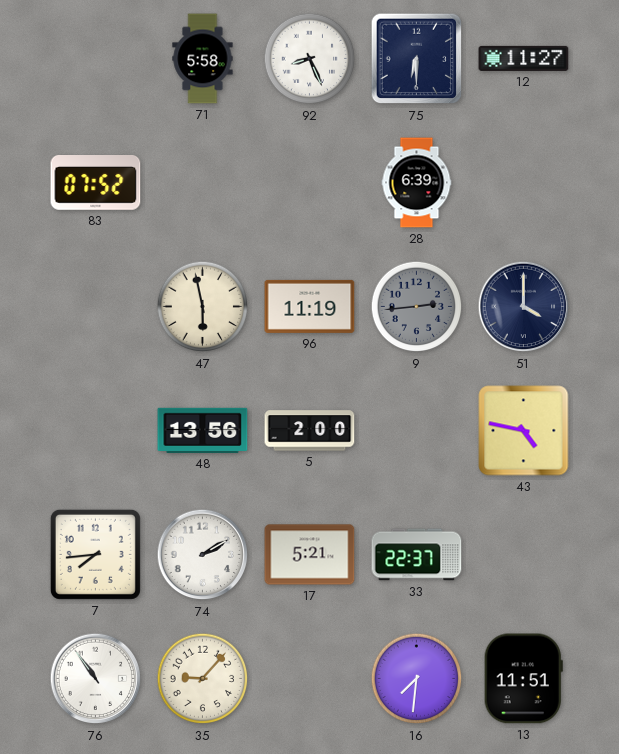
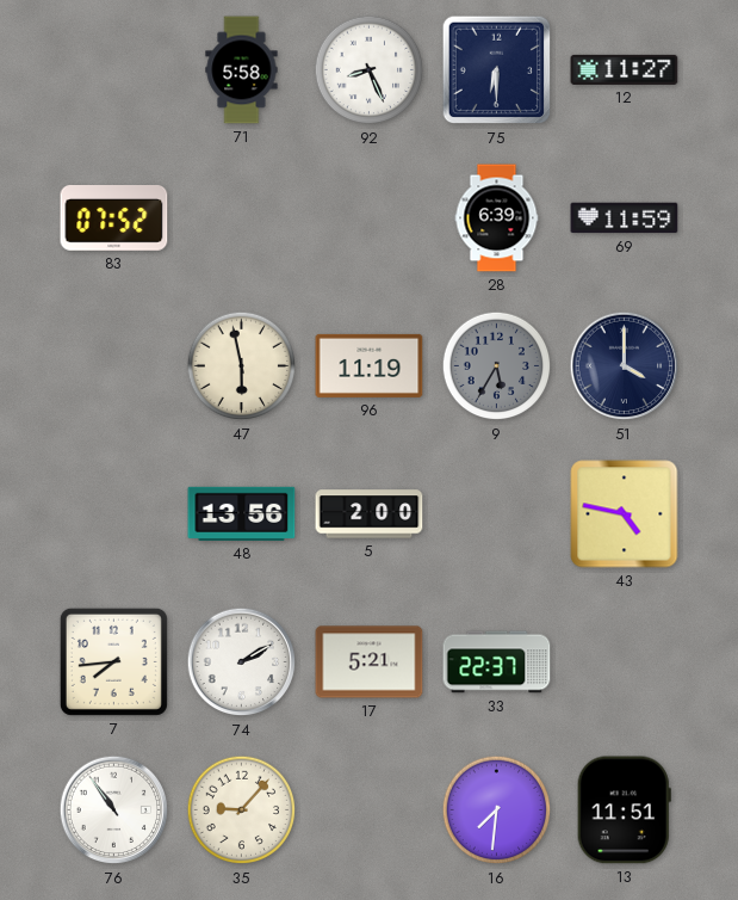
69: none -> 11:59 (625, 218)
9: 2:44 -> 5:35 (497, 366)
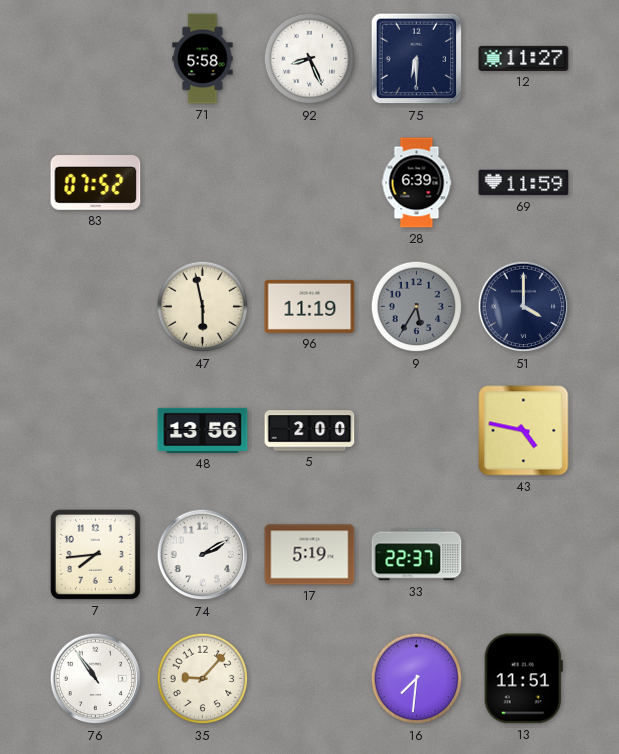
17: 5:21 -> 5:19 (310, 555)
